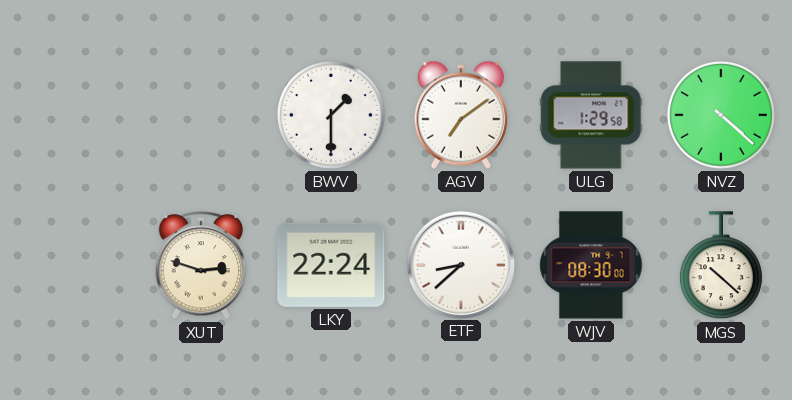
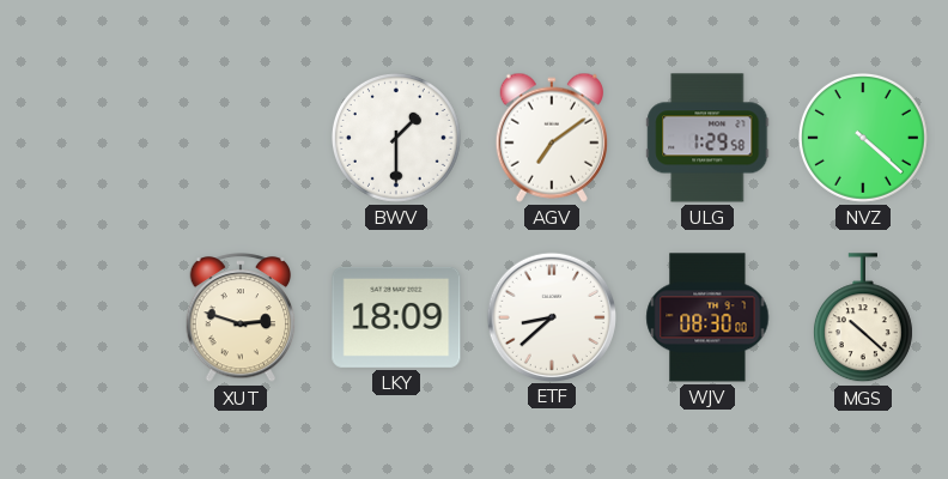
LKY: 22:24 -> 18:09 (396, 317)
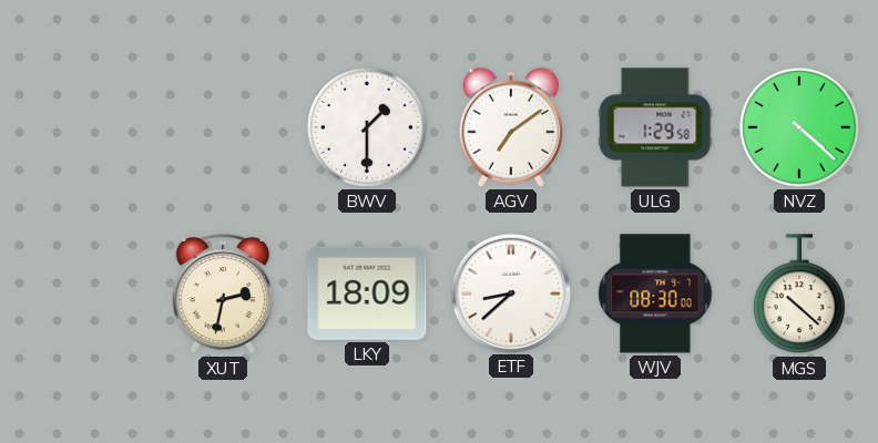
XUT: 2:48 -> 2:32 (223, 295)
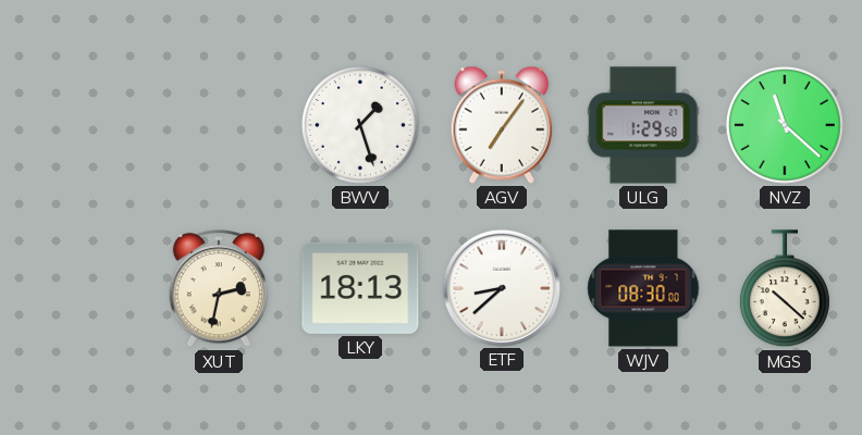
BWV: 1:30 -> 1:27 (360, 125)
AGV: 7:09 -> 7:06 (502, 125)
NVZ: 4:22 -> 11:22 (785, 125)
LKY: 18:09 -> 18:13 (360, 288)
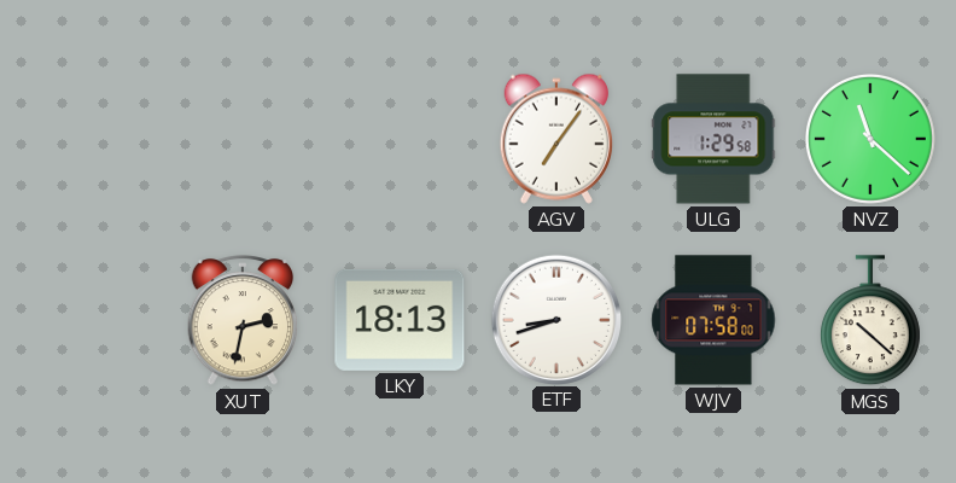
BWV: 1:27 -> none (360, 125)
ETF: 8:38 -> 8:42 (555, 319)
WJV: 08:30 -> 07:58 (713, 320)
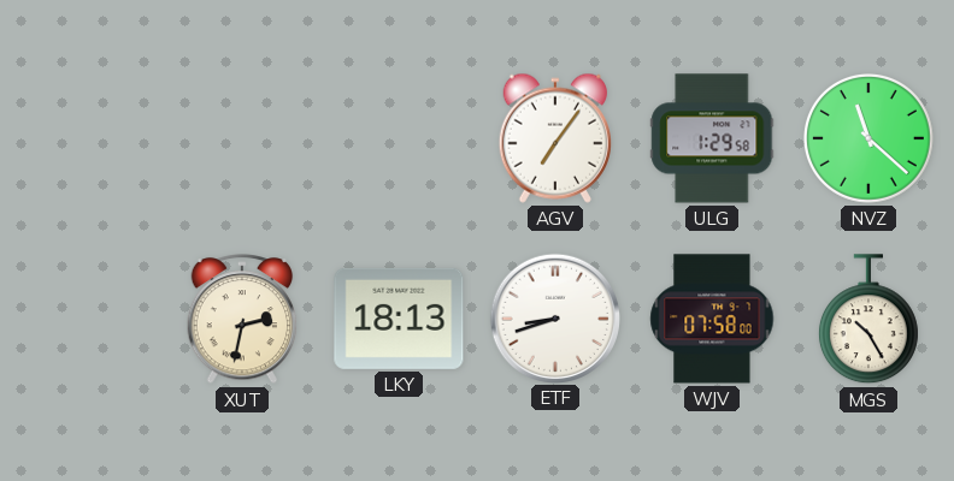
MGS: 10:22 -> 10:25 (868, 320)
